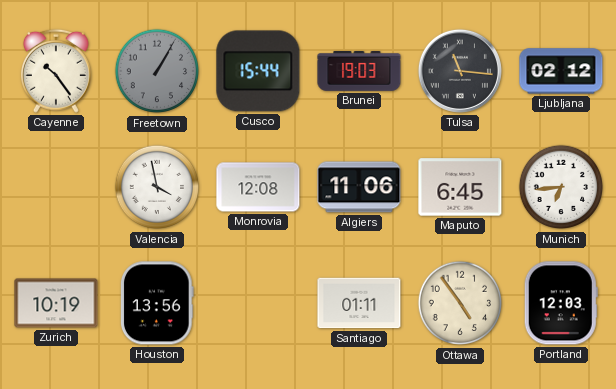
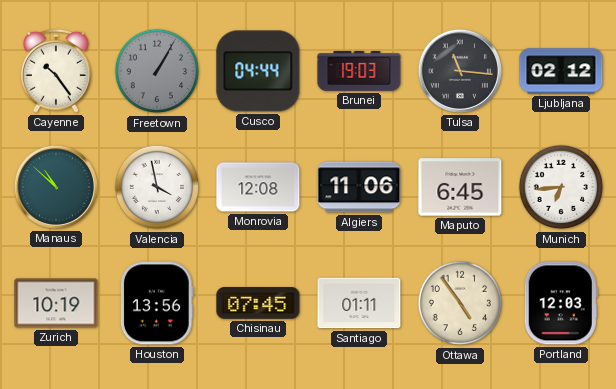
Cusco: 15:44 -> 04:44 (258, 71)
Manaus: none -> 10:52 (56, 187)
Chisinau: none -> 07:45 (258, 303)
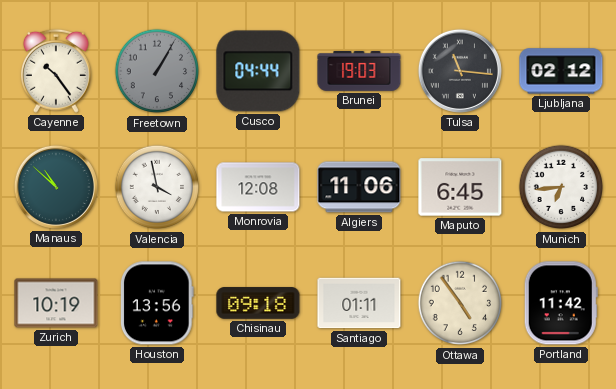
Chisinau: 07:45 -> 09:18 (258, 303)
Portland: 12:03 -> 11:42 (561, 303)
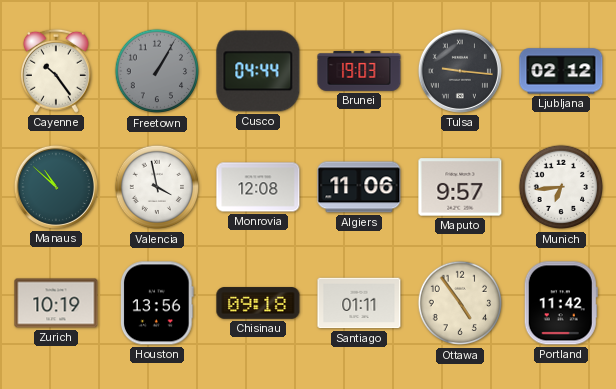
Tulsa: 11:16 -> 9:16 (460, 71)
Maputo: 6:45 -> 9:57 (460, 187)
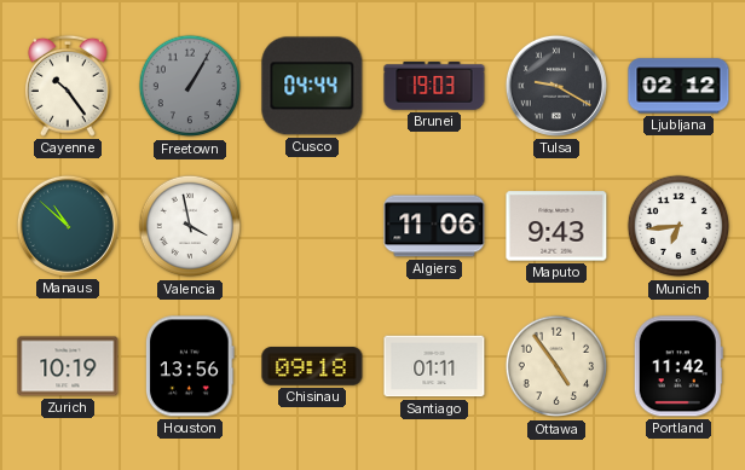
Tulsa: 9:16 -> 9:20 (556, 86)
Monrovia: 12:08 -> none (258, 187)
Maputo: 9:57 -> 9:43 (556, 226)
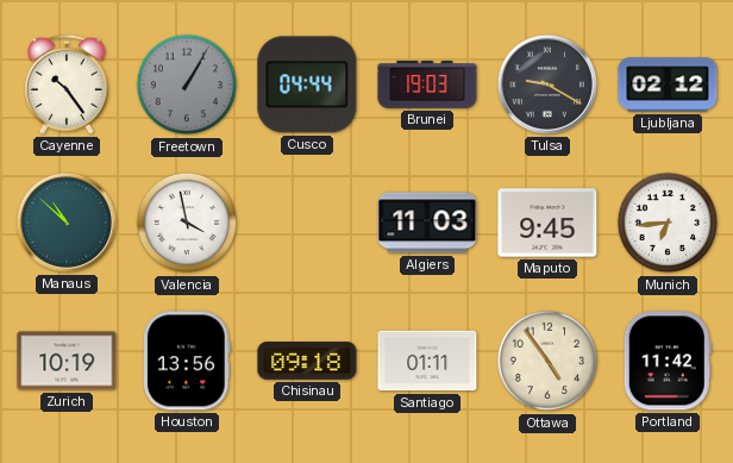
Algiers: 11:06 -> 11:03 (427, 223)
Maputo: 9:43 -> 9:45 (547, 223)
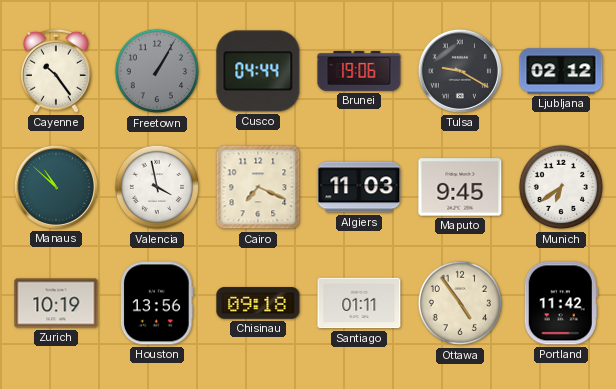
Brunei: 19:03 -> 19:06 (359, 72)
Cairo: none -> 7:19 (258, 187)
Munich: 6:44 -> 6:39 (561, 187)
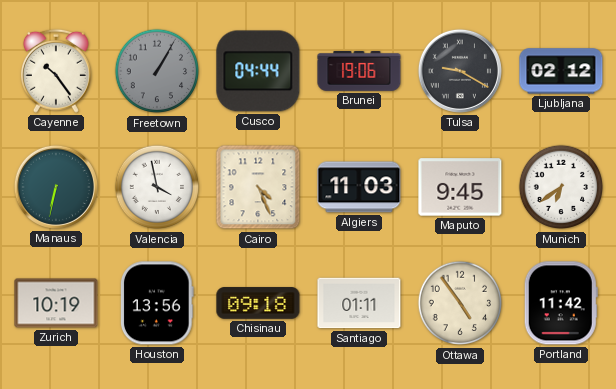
Manaus: 10:52 -> 6:32 (56, 187)
Cairo: 7:19 -> 4:26 (258, 187)
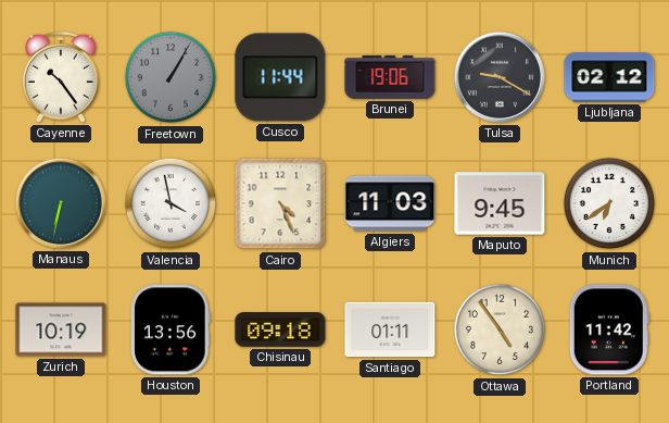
Cusco: 04:44 -> 11:44 (280, 77)
